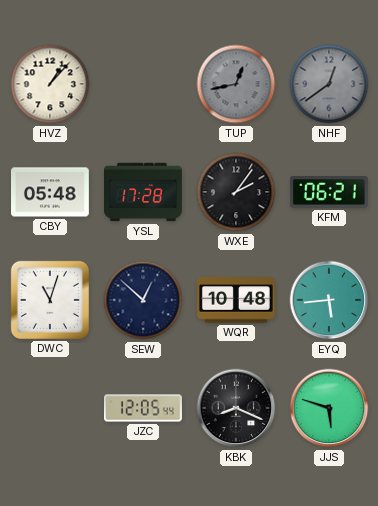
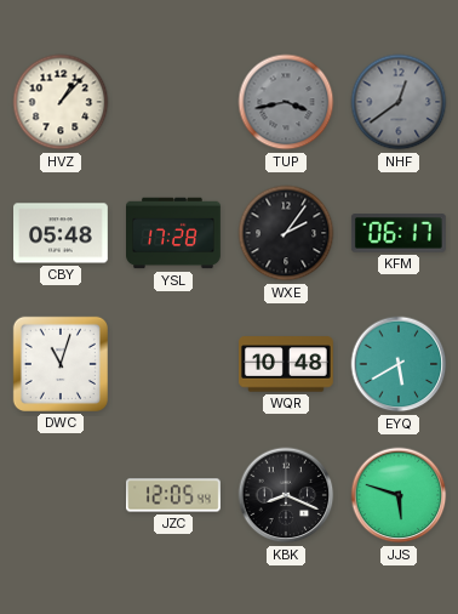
TUP: 12:43 -> 3:43 (286, 102)
KFM: 06:21 -> 06:17 (399, 233)
SEW: 12:52 -> none (143, 300)
EYQ: 5:44 -> 5:40 (399, 364)
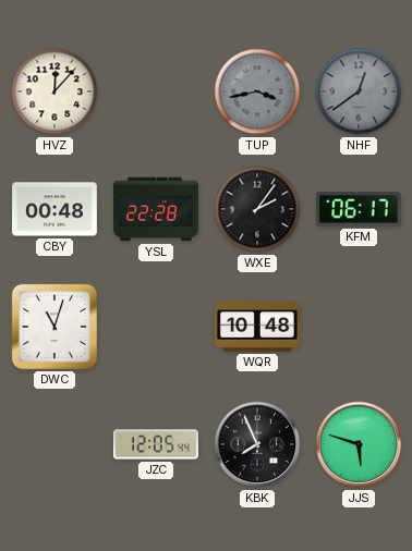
HVZ: 1:07 -> 12:07 (54, 91)
CBY: 05:48 -> 00:48 (56, 209)
YSL: 17:28 -> 22:28 (157, 209)
EYQ: 5:40 -> none (399, 364)
KBK: 8:19 -> 7:56 (257, 444)
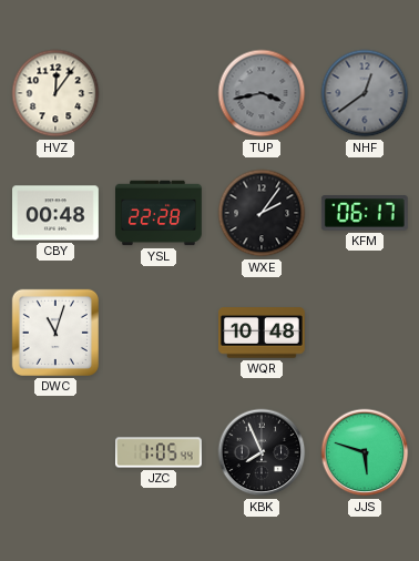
HVZ: 12:07 -> 12:06 (55, 93)
JZC: 12:05 -> 1:05 (160, 452)
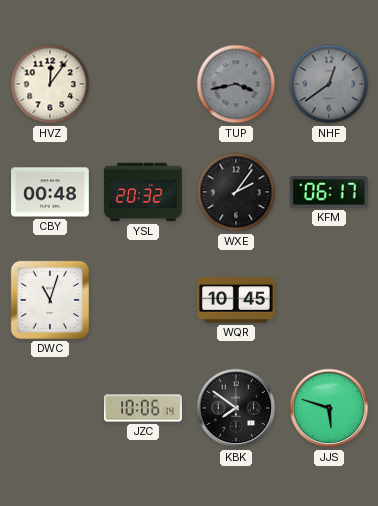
YSL: 22:28 -> 20:32 (144, 192)
WQR: 10:48 -> 10:45 (237, 300)
JZC: 1:05 -> 10:06 (144, 408)
KBK: 7:56 -> 7:51 (236, 408)
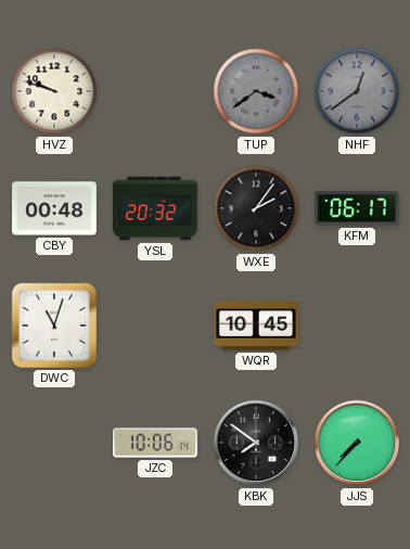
HVZ: 12:06 -> 9:48 (54, 91)
TUP: 3:43 -> 3:39 (256, 91)
JJS: 5:48 -> 7:37 (357, 443)
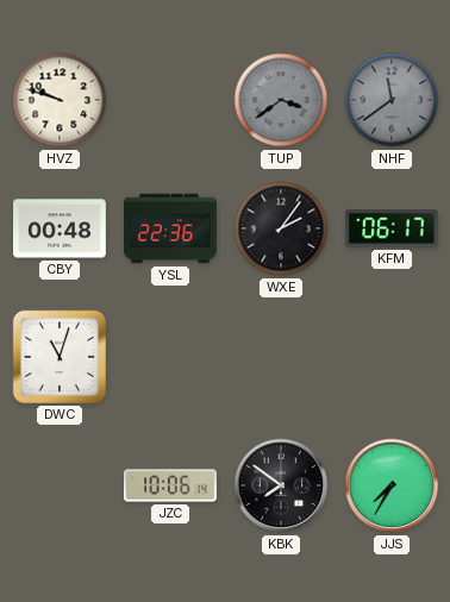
NHF: 12:39 -> 11:39 (392, 100)
YSL: 20:32 -> 22:36 (171, 228)
WQR: 10:45 -> none (257, 325)
JJS: 7:37 -> 7:35 (392, 485)
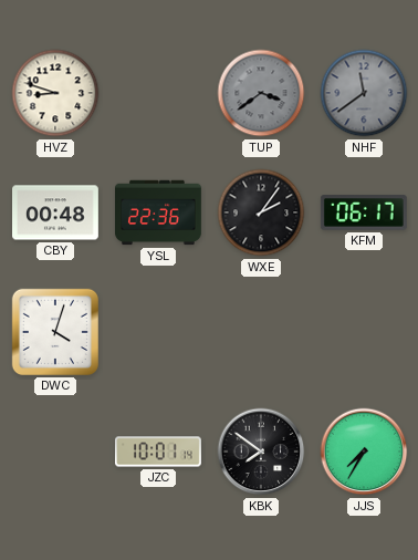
HVZ: 9:48 -> 8:48 (55, 93)
DWC: 11:03 -> 4:03 (55, 332)
JZC: 10:06 -> 10:01 (159, 452)
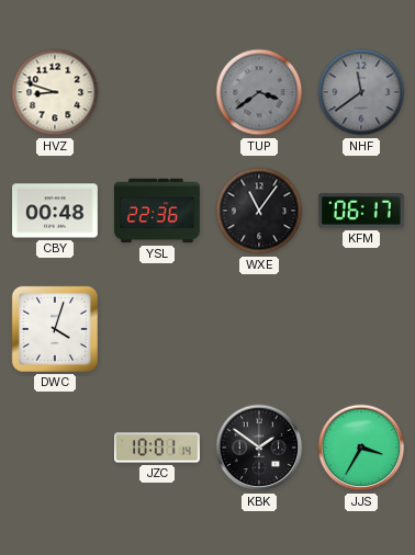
WXE: 2:06 -> 11:06 (259, 211)
KBK: 7:51 -> 1:51 (259, 448)
JJS: 7:35 -> 3:35 (361, 448)
